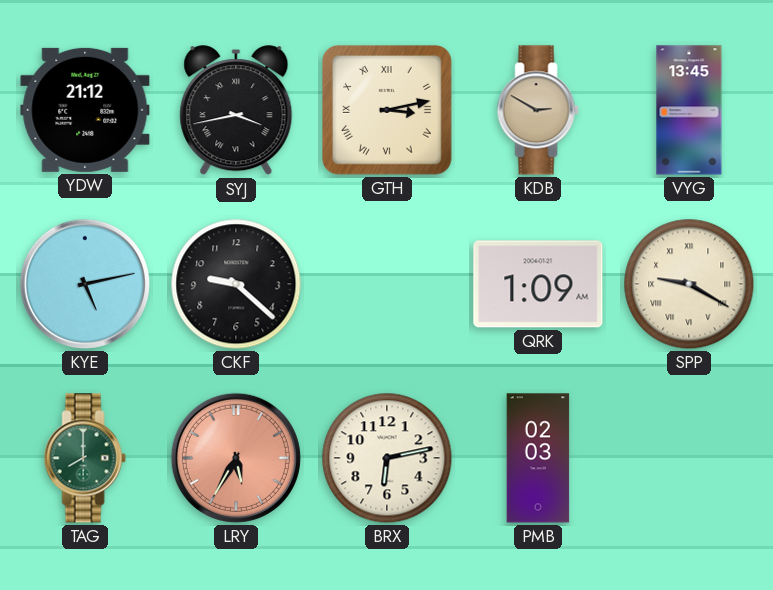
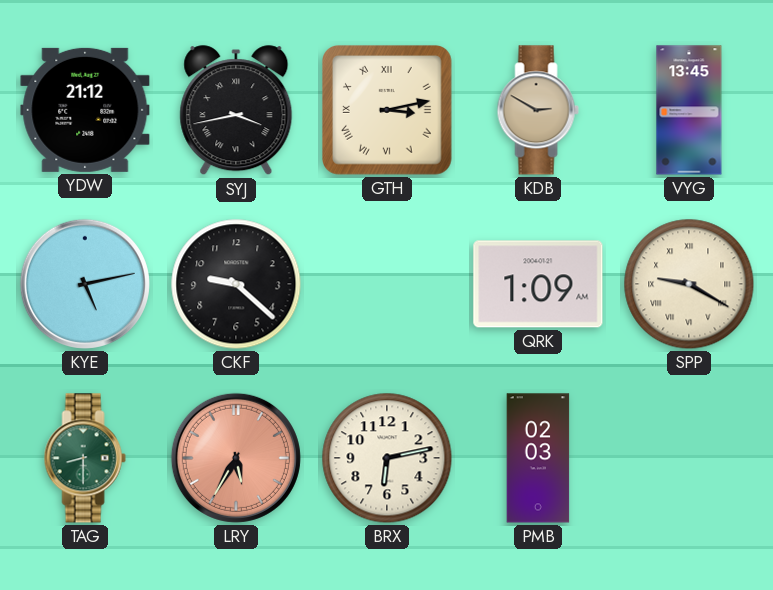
TAG: 8:00 -> 8:30 (85, 458)
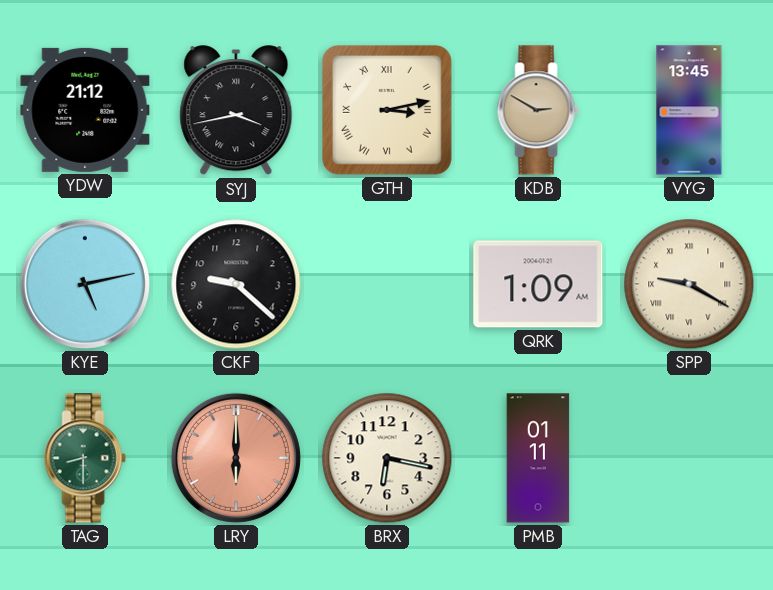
LRY: 5:35 -> 6:00 (236, 458)
BRX: 6:13 -> 6:17 (387, 458)
PMB: 02:03 -> 01:11 (538, 458)
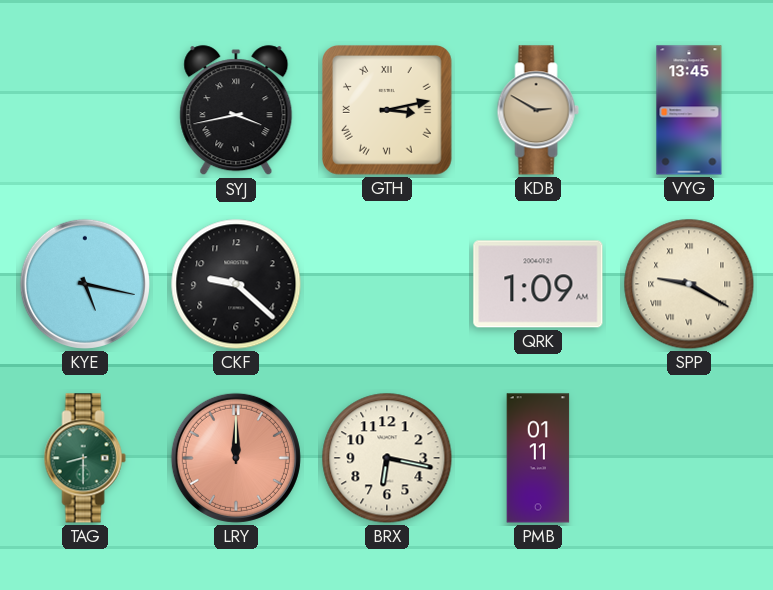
YDW: 21:12 -> none (85, 110)
KYE: 5:13 -> 5:17 (85, 284)
LRY: 6:00 -> 12:00 (236, 458)
